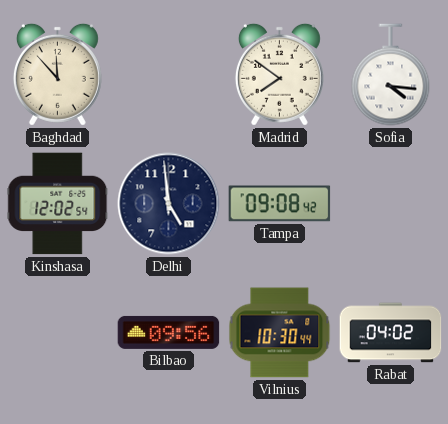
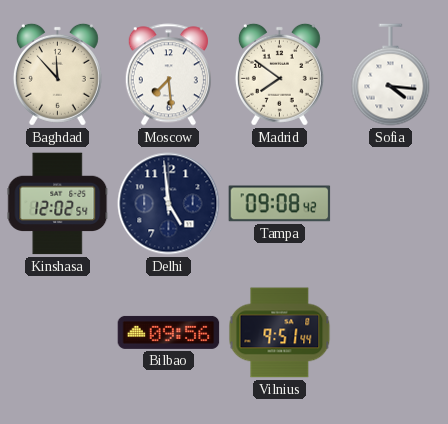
Moscow: none -> 7:29 (168, 75)
Vilnius: 10:30 -> 9:51 (280, 333)
Rabat: 04:02 -> none (391, 333)
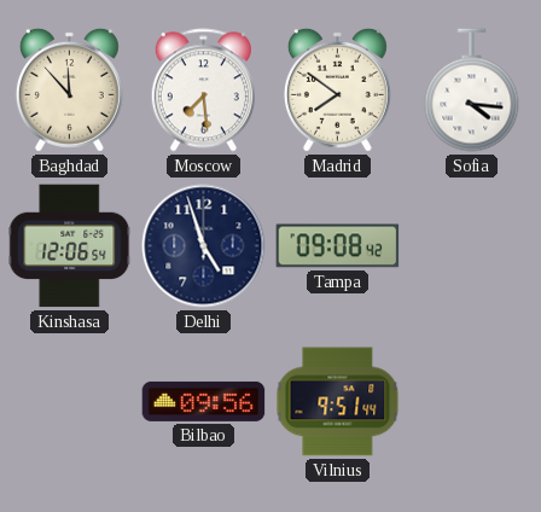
Kinshasa: 12:02 -> 12:06 (70, 246)
Delhi: 4:59 -> 4:57 (204, 246)
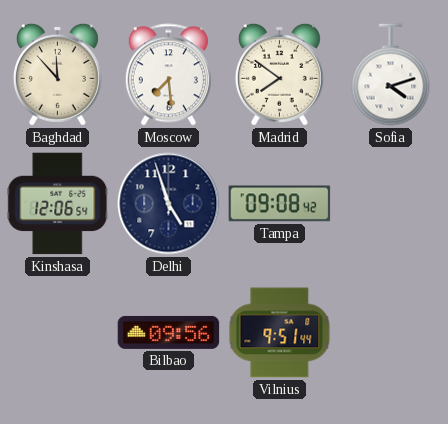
Sofia: 4:16 -> 4:12 (391, 75)
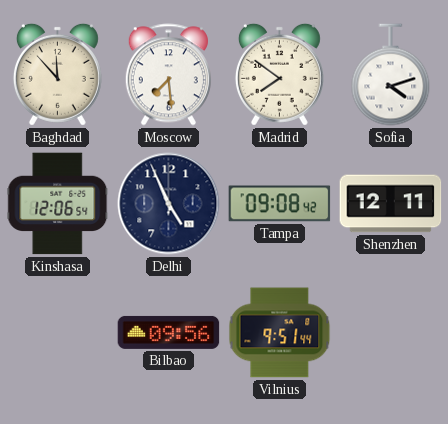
Delhi: 4:57 -> 4:56 (169, 204)
Shenzhen: none -> 12:11 (391, 204)
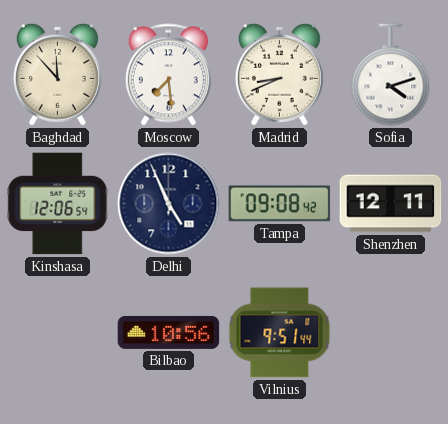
Madrid: 7:51 -> 8:41 (279, 74)
Bilbao: 09:56 -> 10:56 (169, 332)
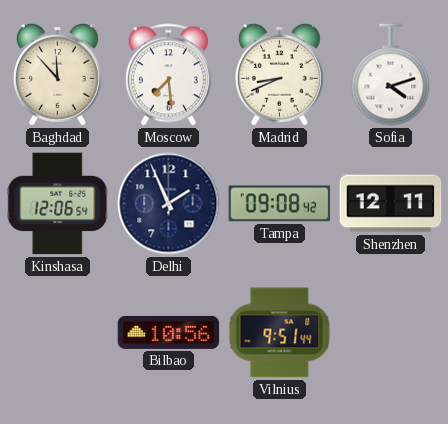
Delhi: 4:56 -> 1:56 (169, 204)
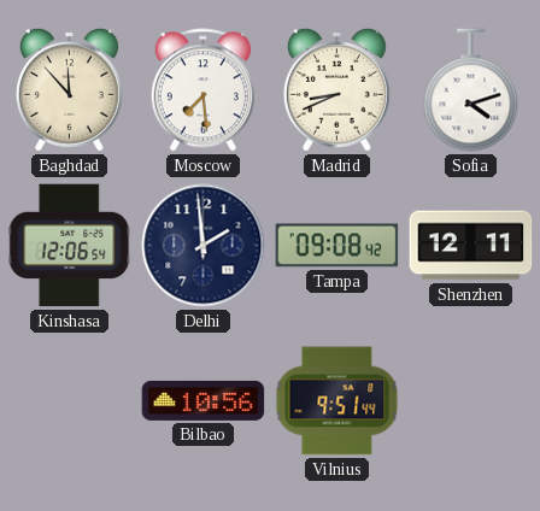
Delhi: 1:56 -> 1:59 (204, 246)
